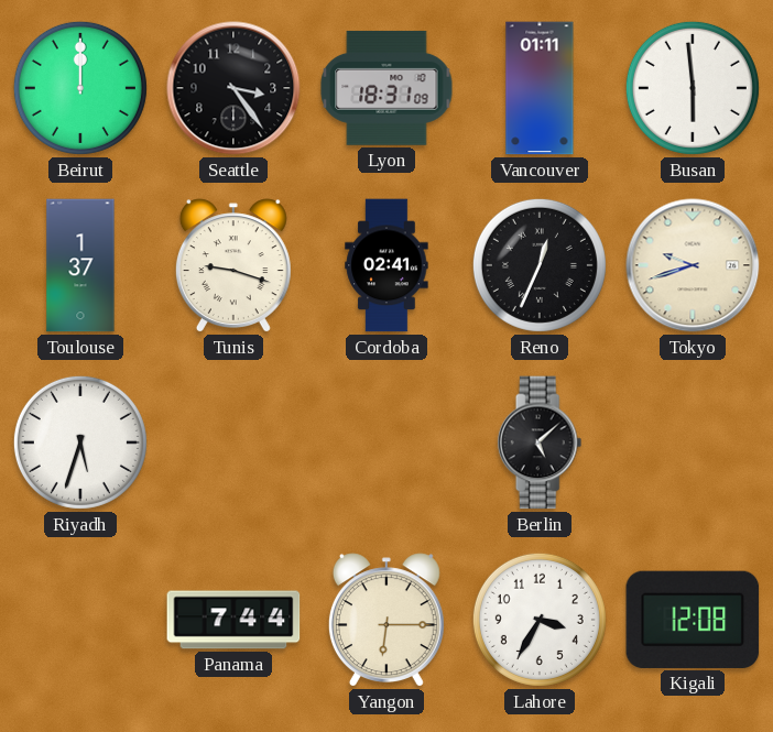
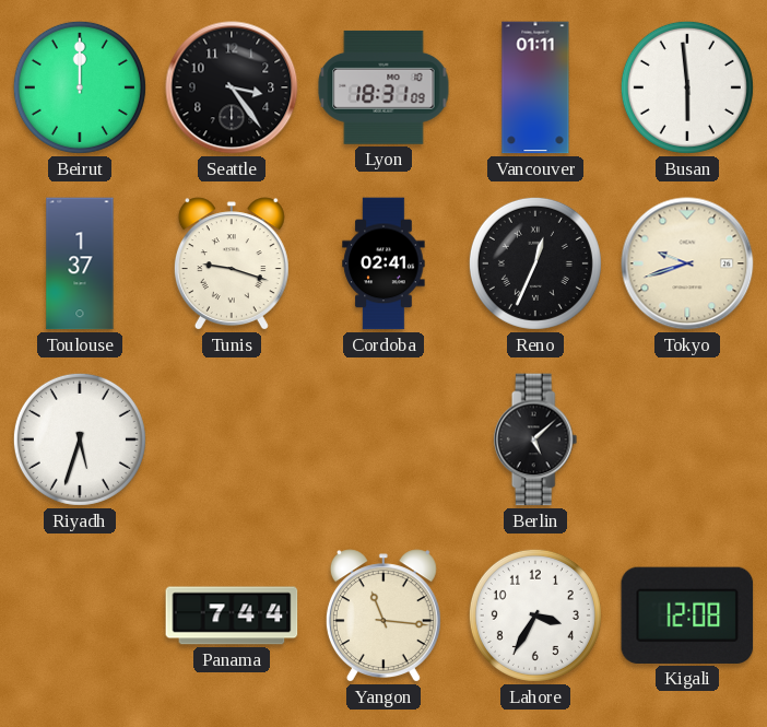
Yangon: 6:15 -> 11:16 (383, 615)
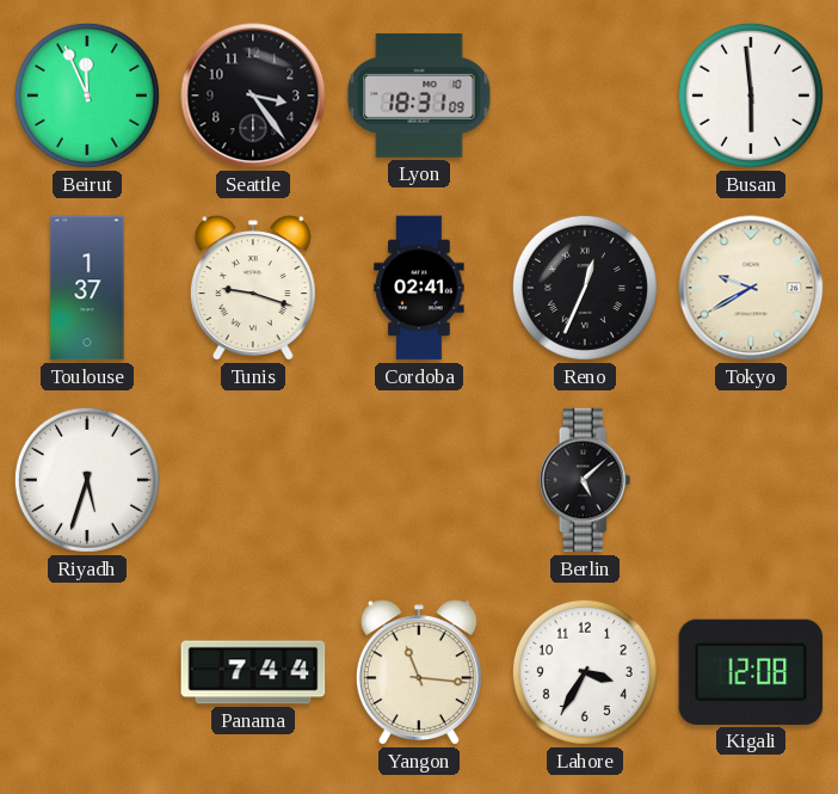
Beirut: 12:00 -> 11:56 (87, 96)
Vancouver: 01:11 -> none (535, 87)
Tokyo: 9:42 -> 9:40 (751, 288)
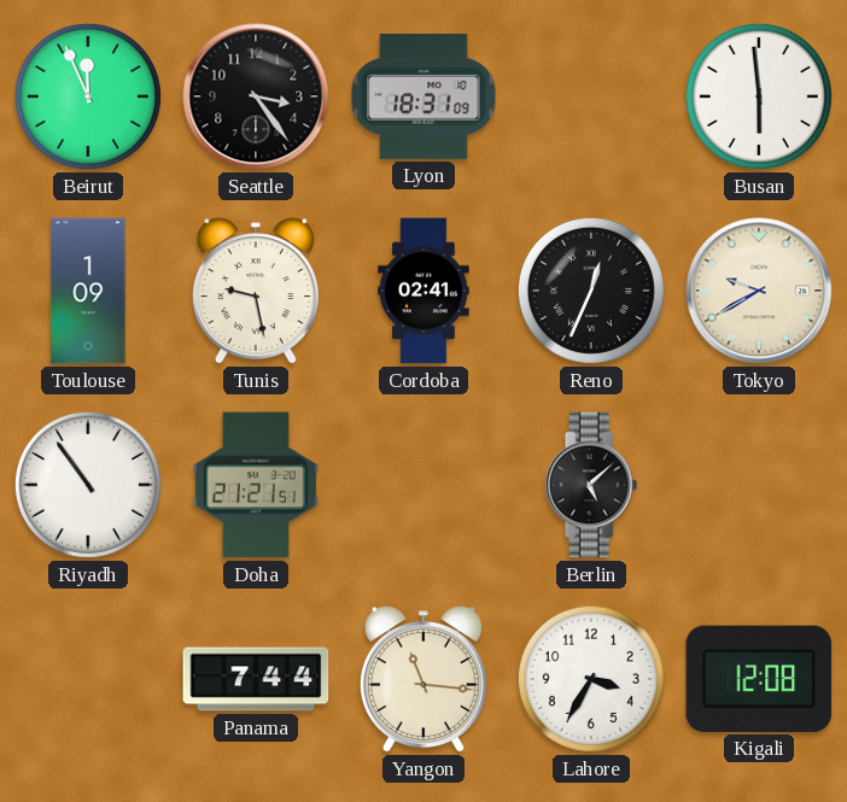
Toulouse: 1:37 -> 1:09 (88, 291)
Tunis: 9:18 -> 9:28 (256, 291)
Riyadh: 5:33 -> 10:54 (88, 485)
Doha: none -> 21:21 (256, 485)
